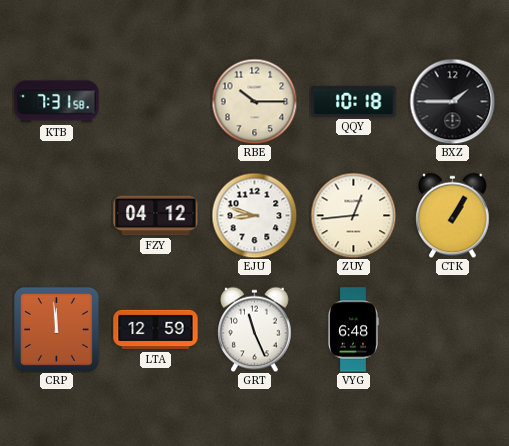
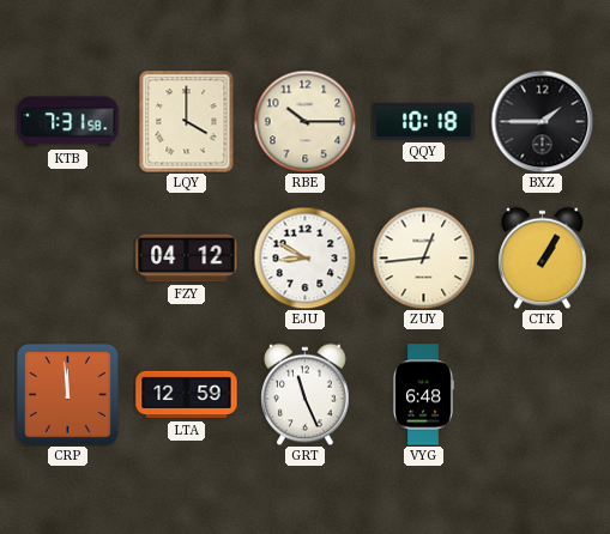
LQY: none -> 4:00 (187, 121)
EJU: 8:48 -> 8:50 (304, 257)
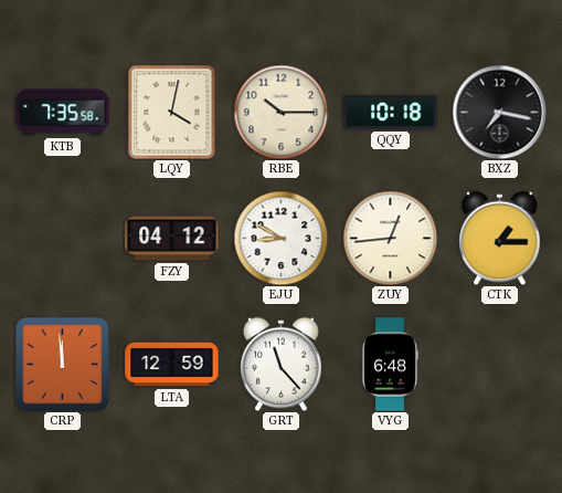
KTB: 7:31 -> 7:35 (63, 113)
LQY: 4:00 -> 4:02 (172, 112)
BXZ: 1:45 -> 7:17 (499, 112)
CTK: 1:05 -> 1:15 (500, 238)
GRT: 11:26 -> 11:23 (282, 364)
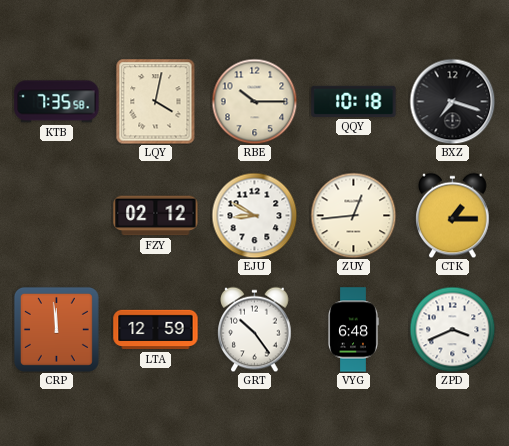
BXZ: 7:17 -> 7:18 (452, 101)
FZY: 04:12 -> 02:12 (156, 216)
GRT: 11:23 -> 10:24 (255, 329)
ZPD: none -> 3:41 (452, 329)
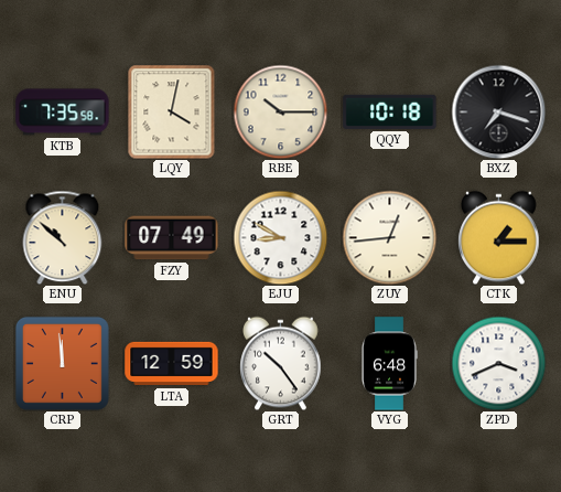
ENU: none -> 10:52 (63, 237)
FZY: 02:12 -> 07:49 (172, 238)
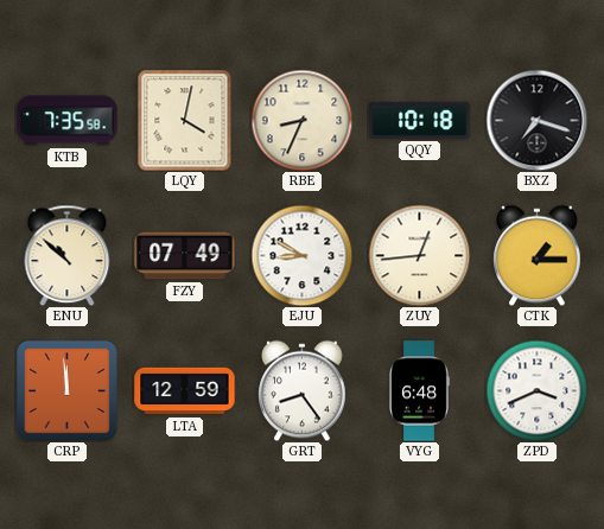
RBE: 10:15 -> 8:34 (301, 120)
GRT: 10:24 -> 8:24 (303, 390)
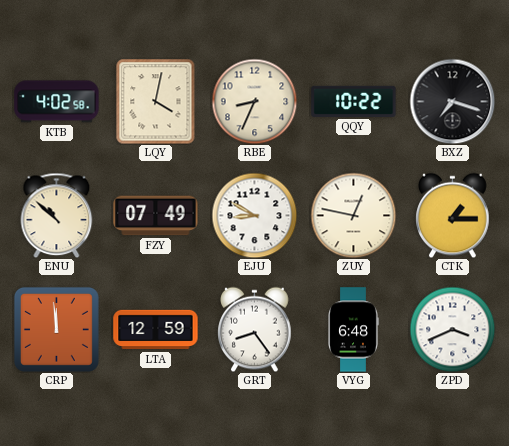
KTB: 7:35 -> 4:02 (57, 102)
QQY: 10:18 -> 10:22 (354, 101)
ZUY: 12:44 -> 12:47 (353, 215)
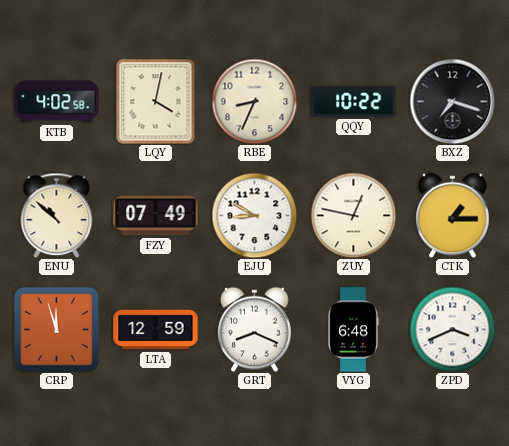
CRP: 11:59 -> 11:57 (56, 329)
GRT: 8:24 -> 8:19 (255, 329)
